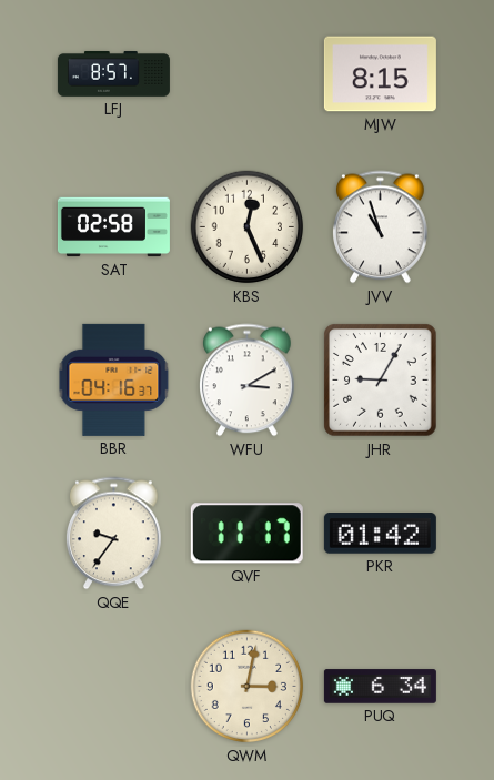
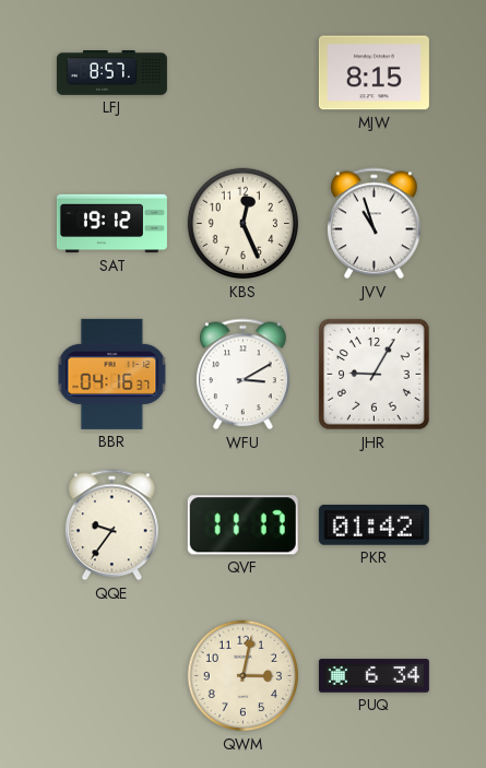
SAT: 02:58 -> 19:12 (111, 224)
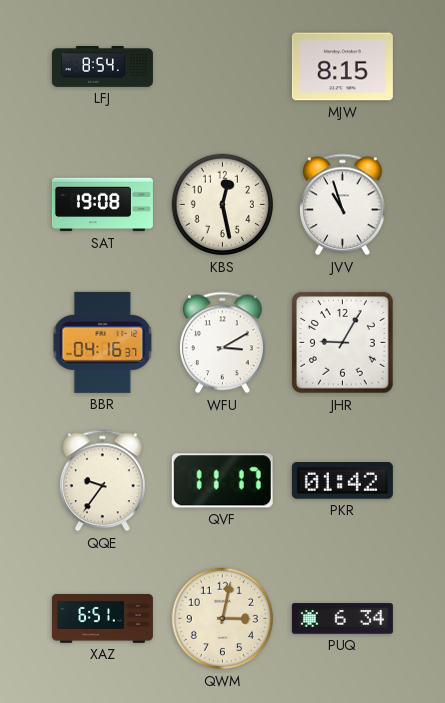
LFJ: 8:57 -> 8:54 (102, 67)
SAT: 19:12 -> 19:08 (102, 205)
KBS: 12:26 -> 12:28 (223, 205)
XAZ: none -> 6:51 (102, 619)
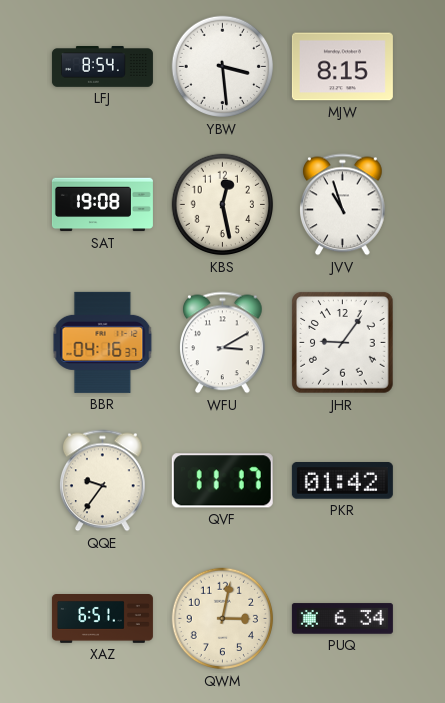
YBW: none -> 3:29 (223, 67)
JHR: 9:05 -> 9:06 (343, 343)
